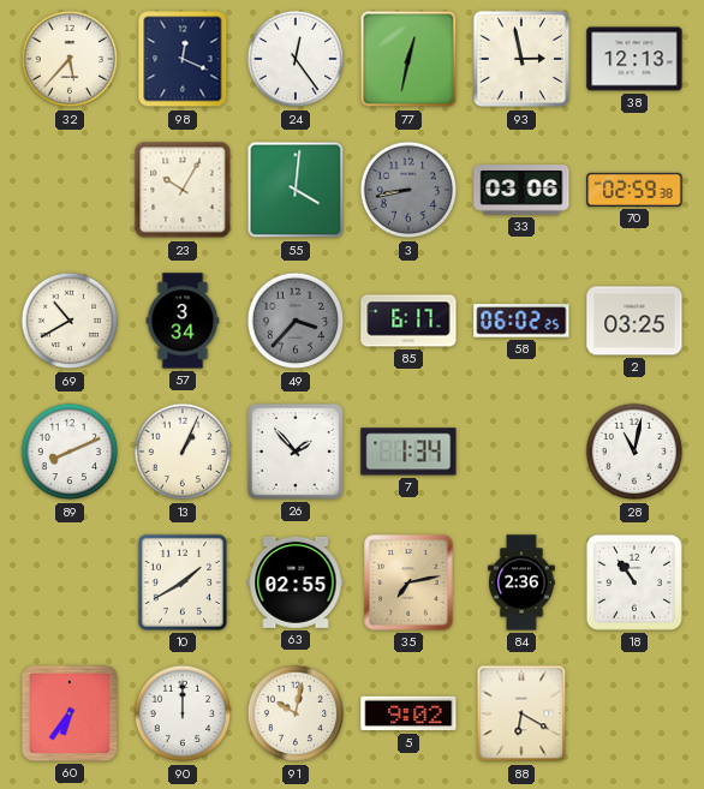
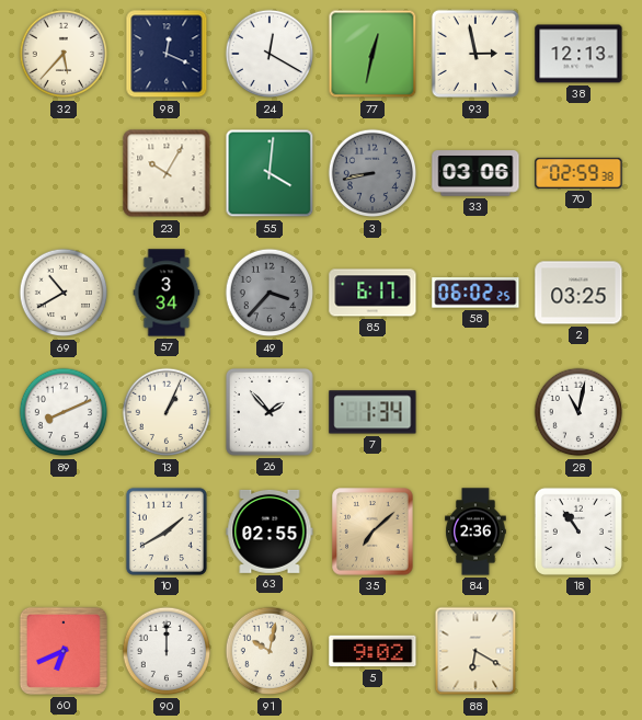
24: 12:24 -> 12:20 (270, 54)
35: 7:13 -> 7:08 (372, 532)
60: 6:36 -> 6:41 (64, 651)
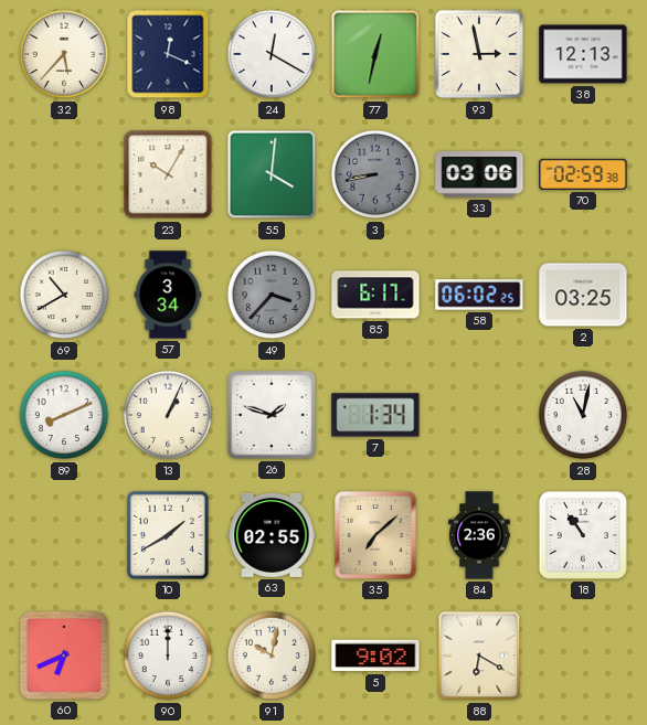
26: 1:53 -> 1:48 (272, 415)
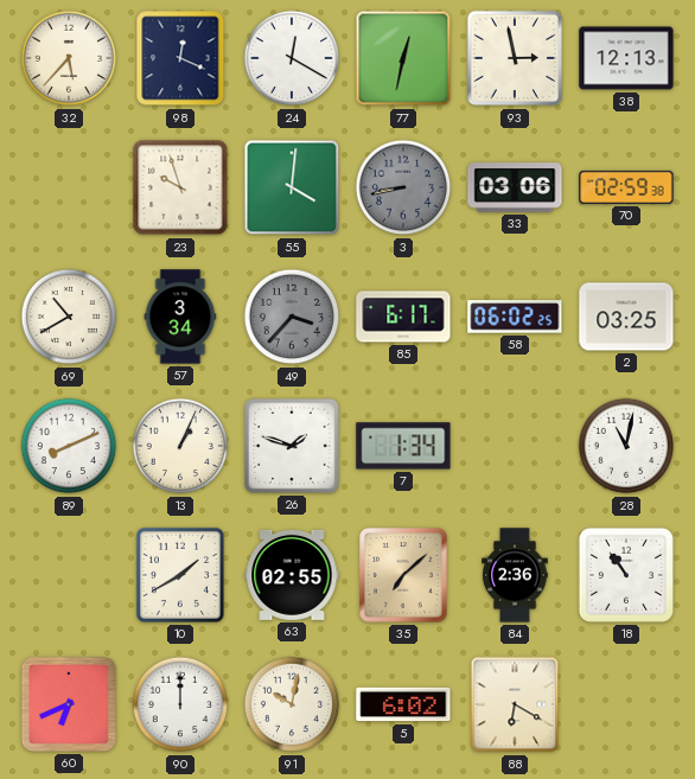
23: 10:05 -> 9:57 (180, 187)
5: 9:02 -> 6:02 (403, 704)
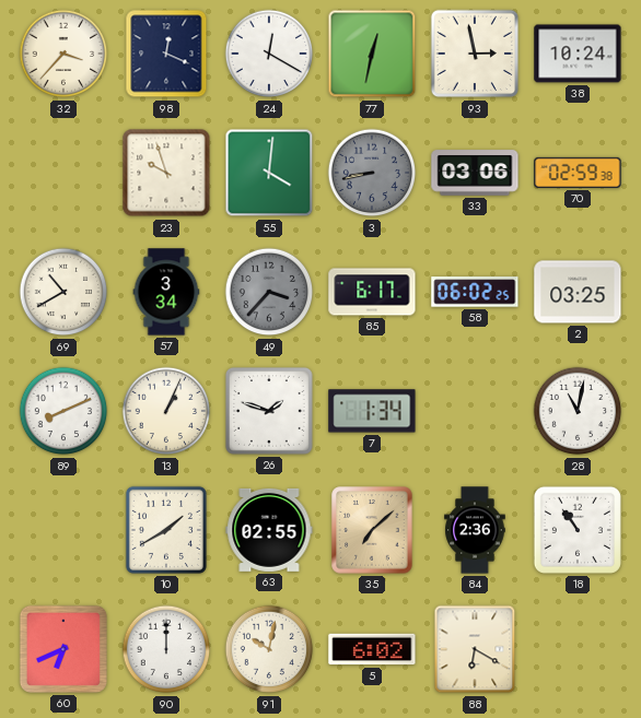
32: 5:37 -> 3:37 (63, 54)
38: 12:13 -> 10:24 (578, 54)
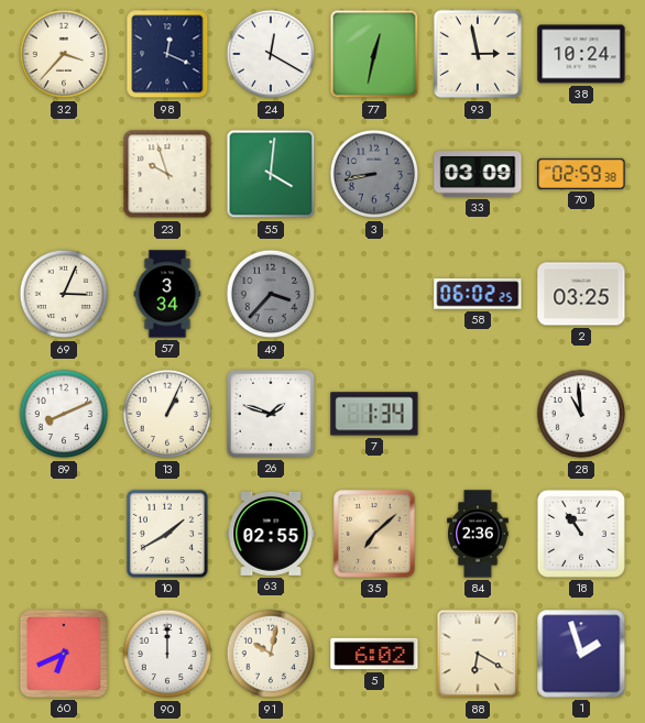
33: 03:06 -> 03:09 (478, 174)
69: 10:40 -> 3:04 (64, 294)
85: 6:17 -> none (372, 292)
28: 11:02 -> 10:59 (581, 414)
1: none -> 1:57 (581, 654)
